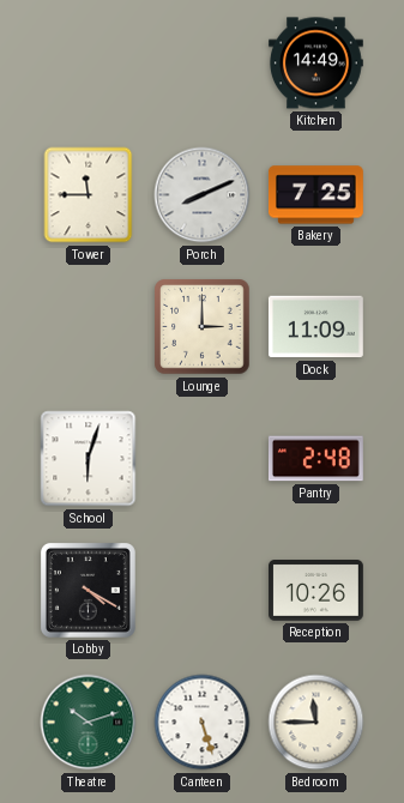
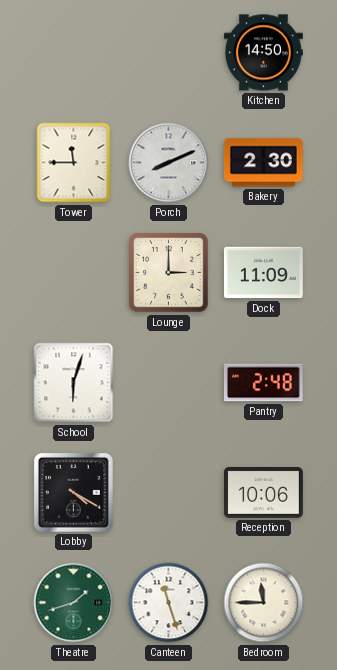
Kitchen: 14:49 -> 14:50 (264, 53)
Bakery: 7:25 -> 2:30 (264, 163)
Reception: 10:26 -> 10:06 (264, 493)
Theatre: 10:12 -> 1:42 (74, 603)
Canteen: 5:27 -> 11:27 (169, 603)
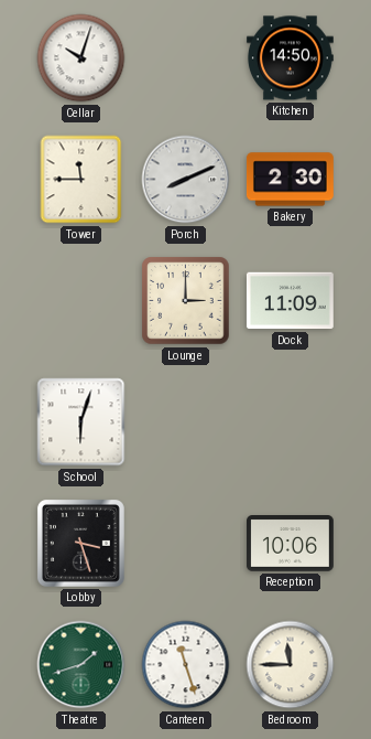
Cellar: none -> 10:03 (81, 58)
Pantry: 2:48 -> none (263, 383)
Lobby: 4:20 -> 3:27 (80, 543)
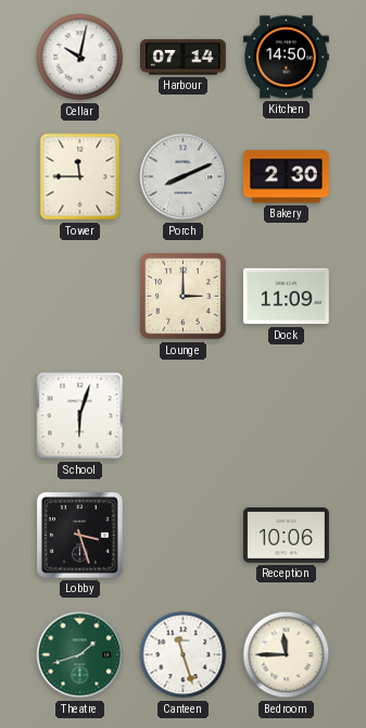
Cellar: 10:03 -> 10:02 (80, 58)
Harbour: none -> 07:14 (184, 58)
